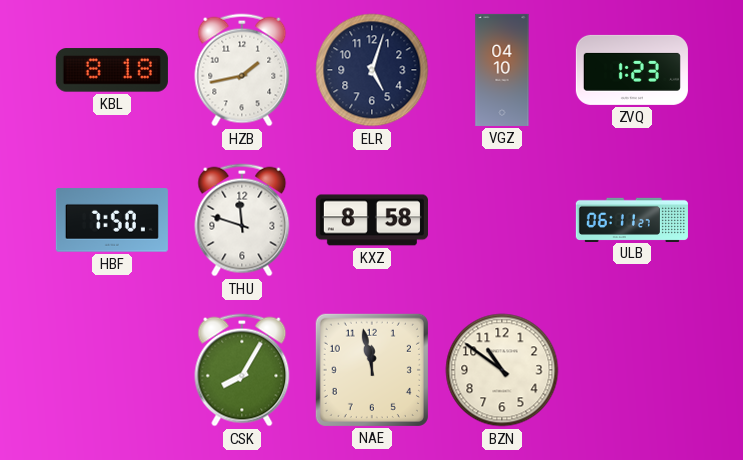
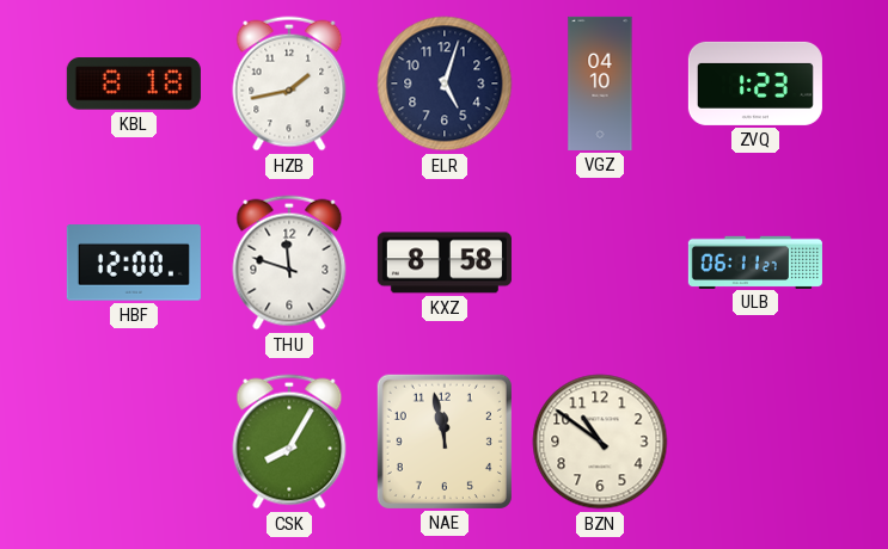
HBF: 7:50 -> 12:00 (134, 263)
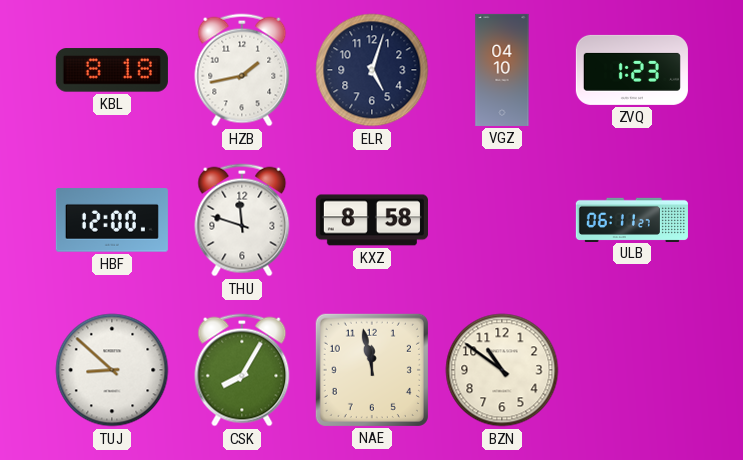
TUJ: none -> 8:52 (112, 370)
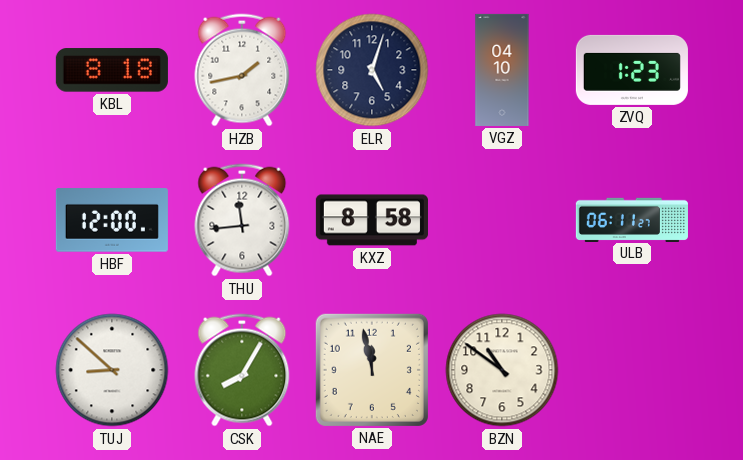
THU: 11:48 -> 11:44 (242, 220)
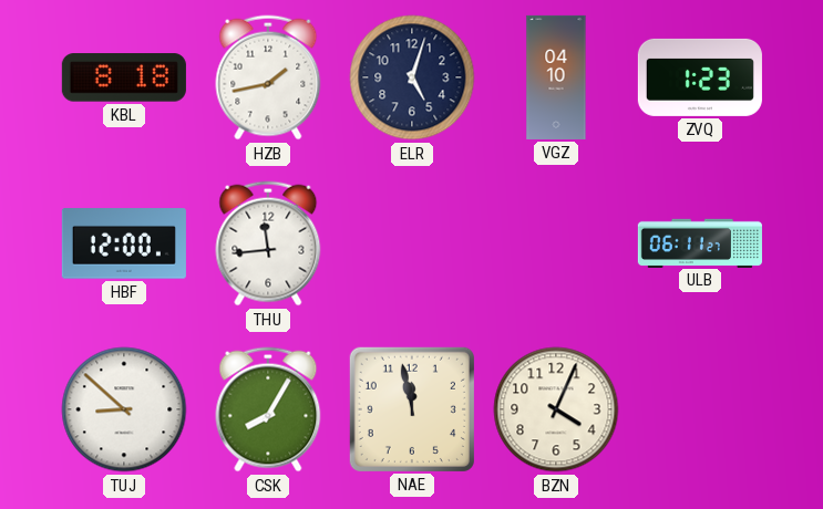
KXZ: 8:58 -> none (372, 220)
BZN: 10:51 -> 4:04 (556, 409)
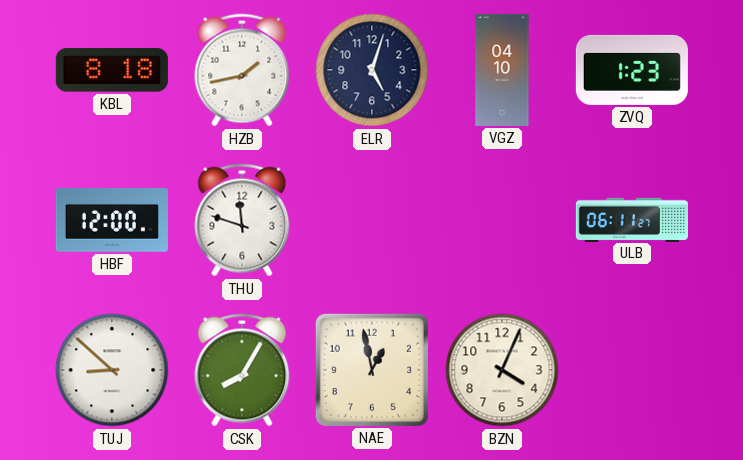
THU: 11:44 -> 11:48 (242, 220)
NAE: 11:58 -> 12:58 (372, 370)
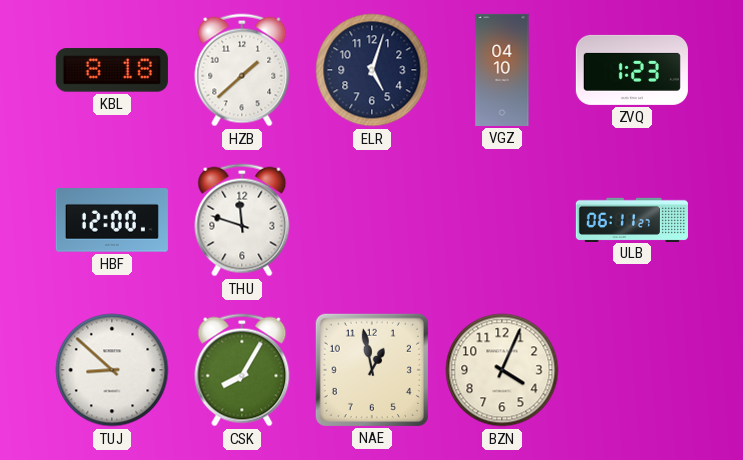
HZB: 1:43 -> 1:38 (242, 70)
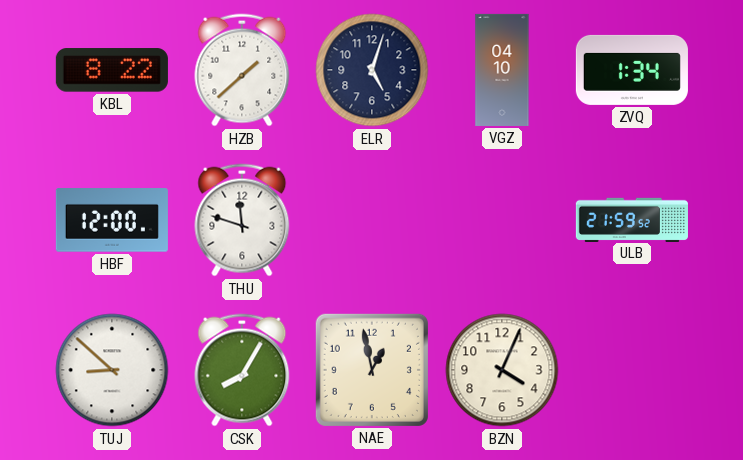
KBL: 8:18 -> 8:22 (112, 70)
ZVQ: 1:23 -> 1:34 (632, 70)
ULB: 06:11 -> 21:59 (632, 219)
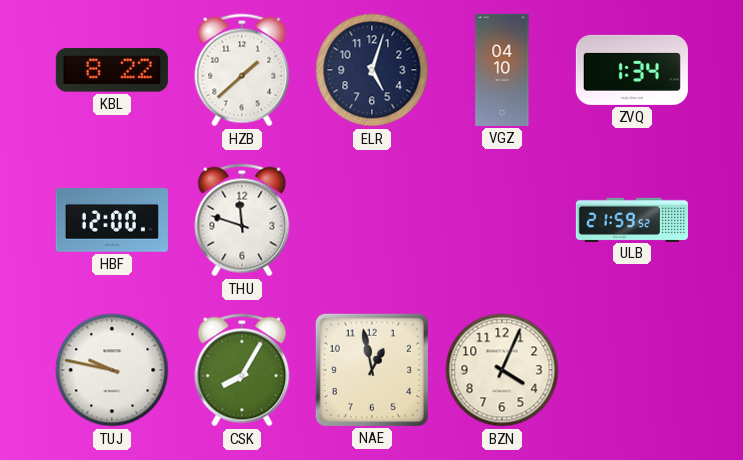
TUJ: 8:52 -> 9:47 (112, 370)
